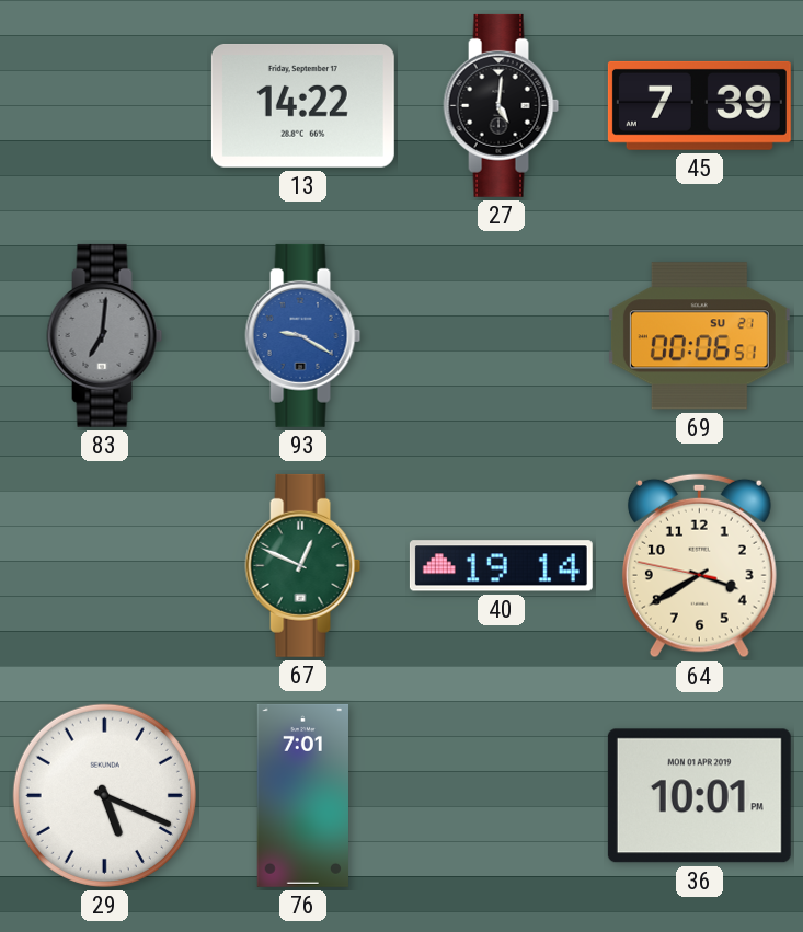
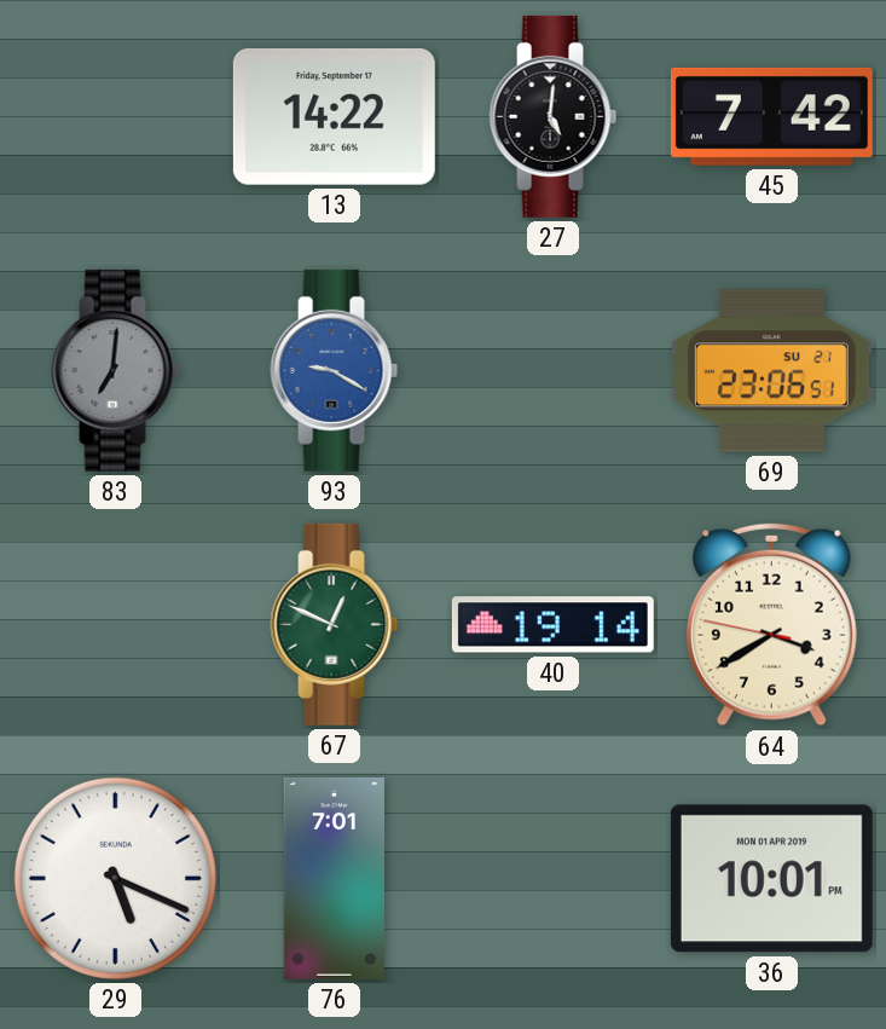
45: 7:39 -> 7:42 (771, 116)
69: 00:06 -> 23:06 (771, 371)
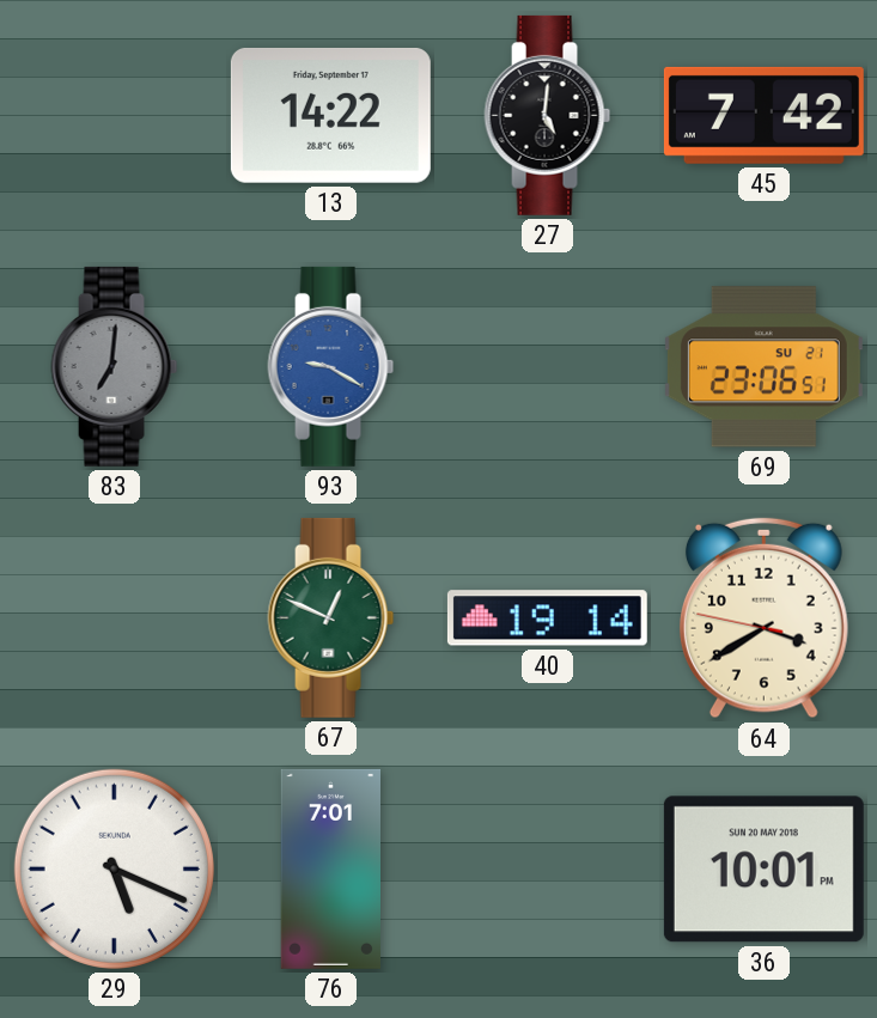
36 date: MON 01 APR 2019 -> SUN 20 MAY 2018 (763, 870)
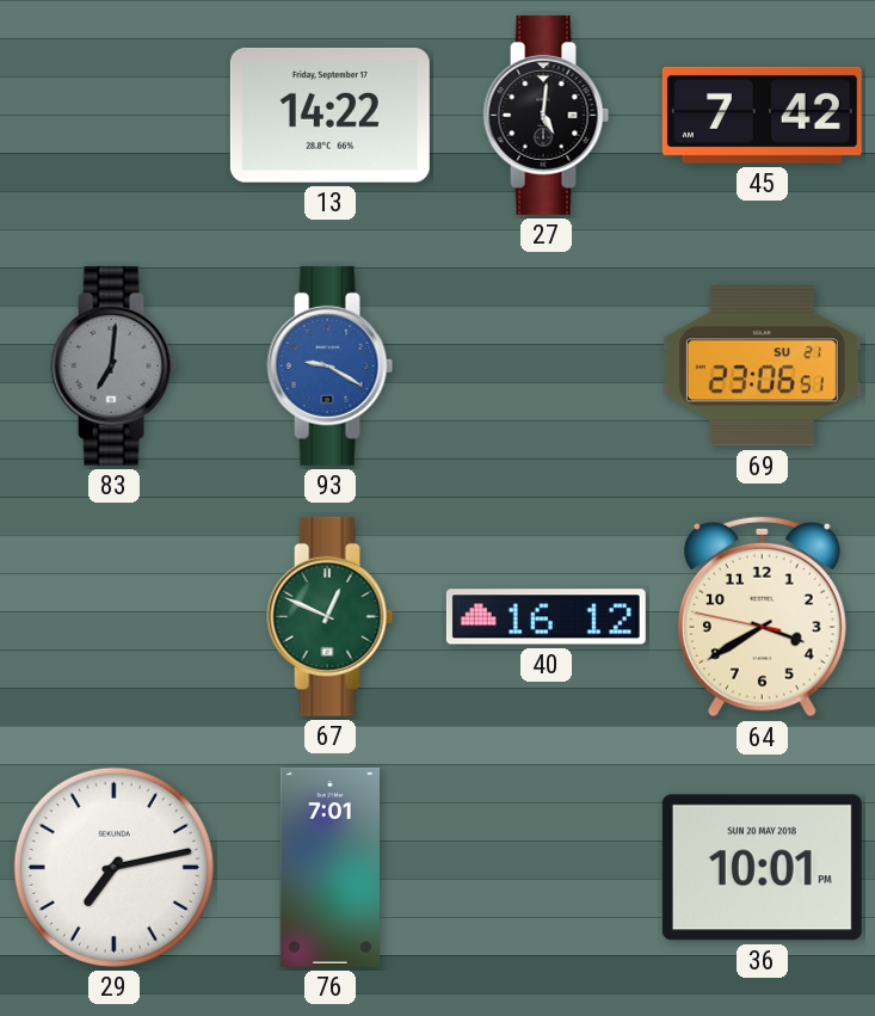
40: 19:14 -> 16:12 (546, 617)
29: 5:19 -> 7:13 (113, 867)
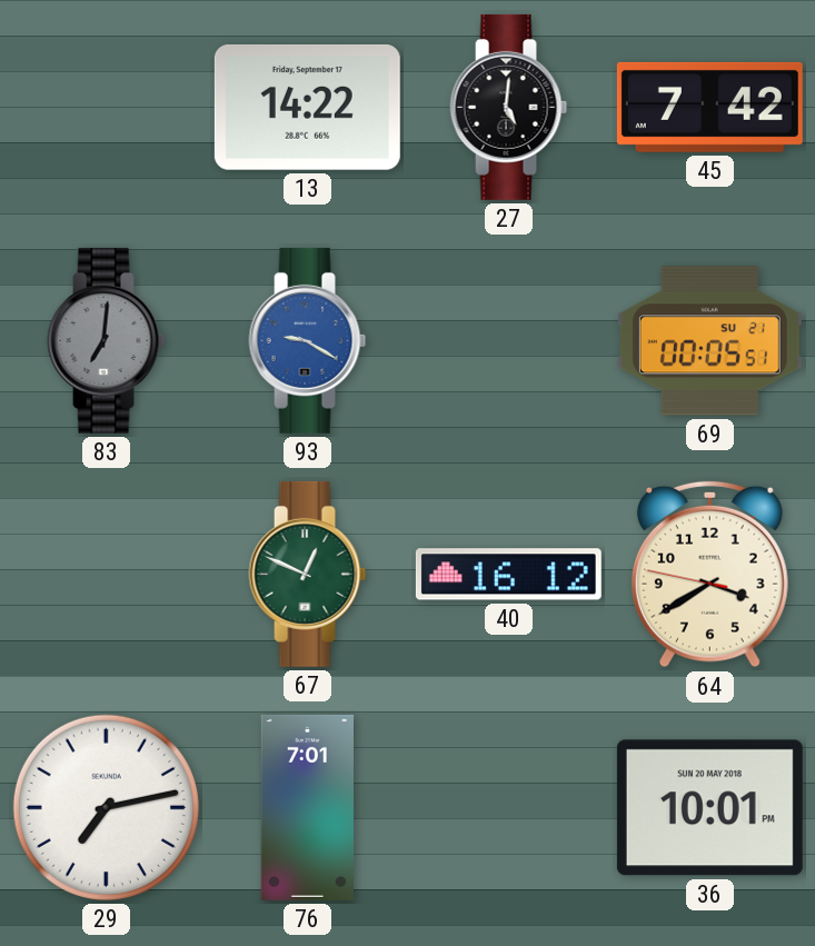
69: 23:06 -> 00:05 (709, 341)
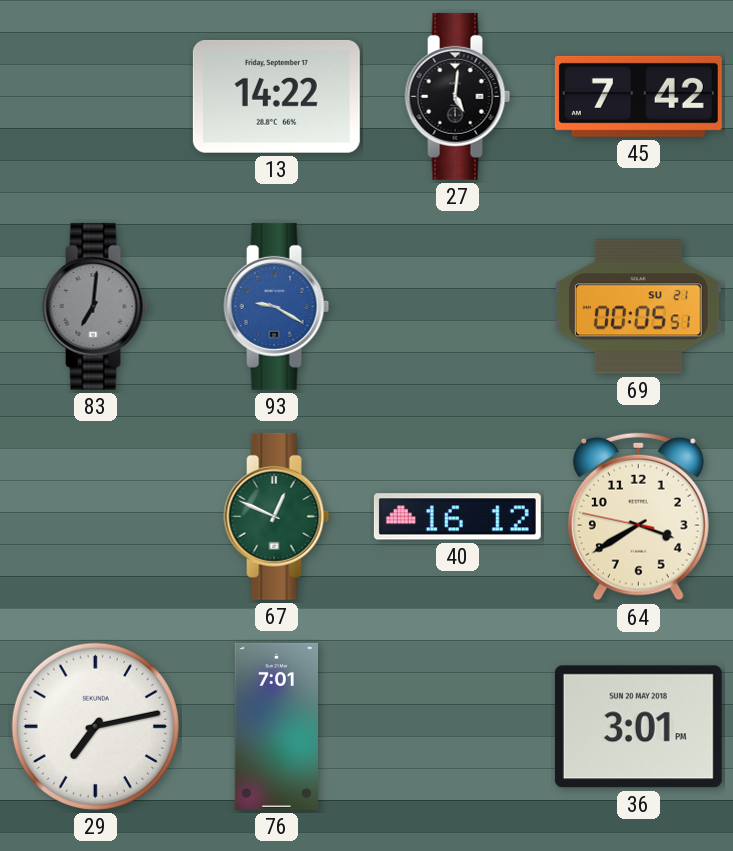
36: 10:01 -> 3:01 (638, 727)
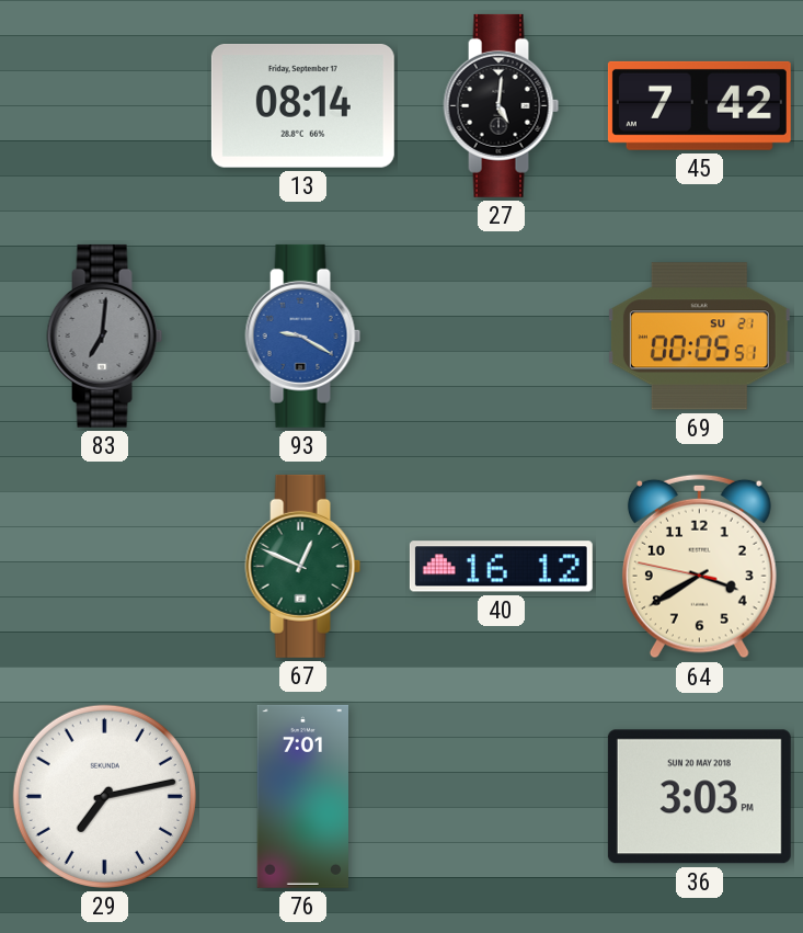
13: 14:22 -> 08:14 (302, 105)
36: 3:01 -> 3:03 (699, 797)
